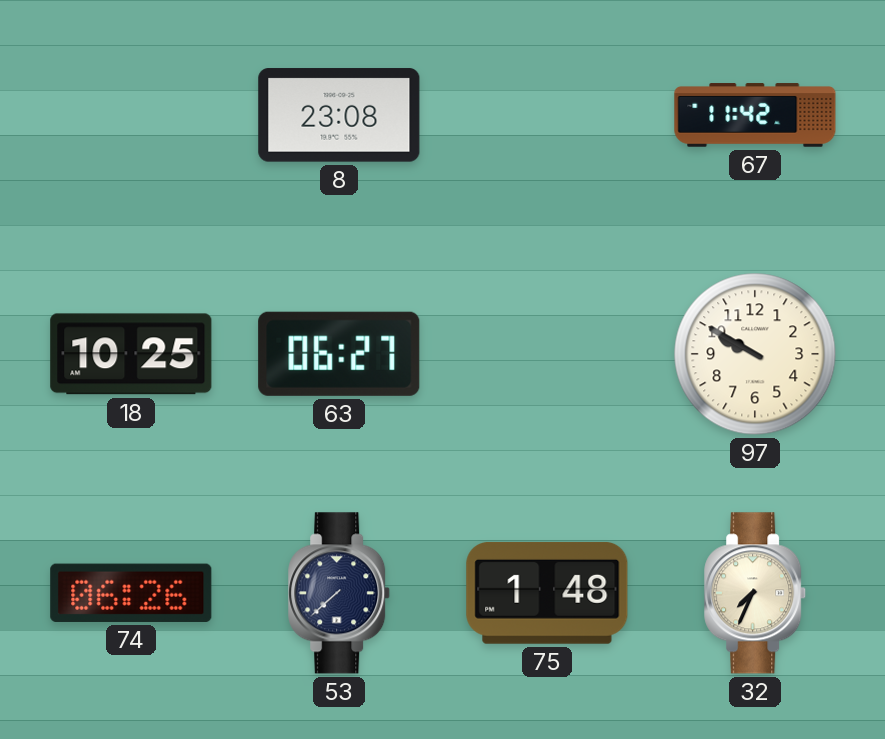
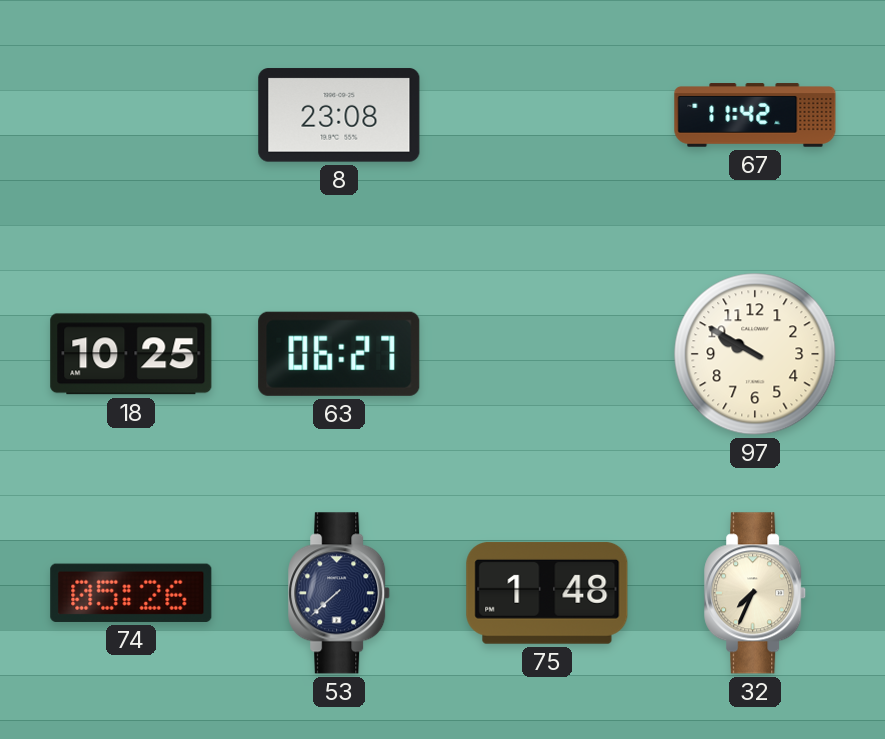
74: 06:26 -> 05:26 (131, 593)
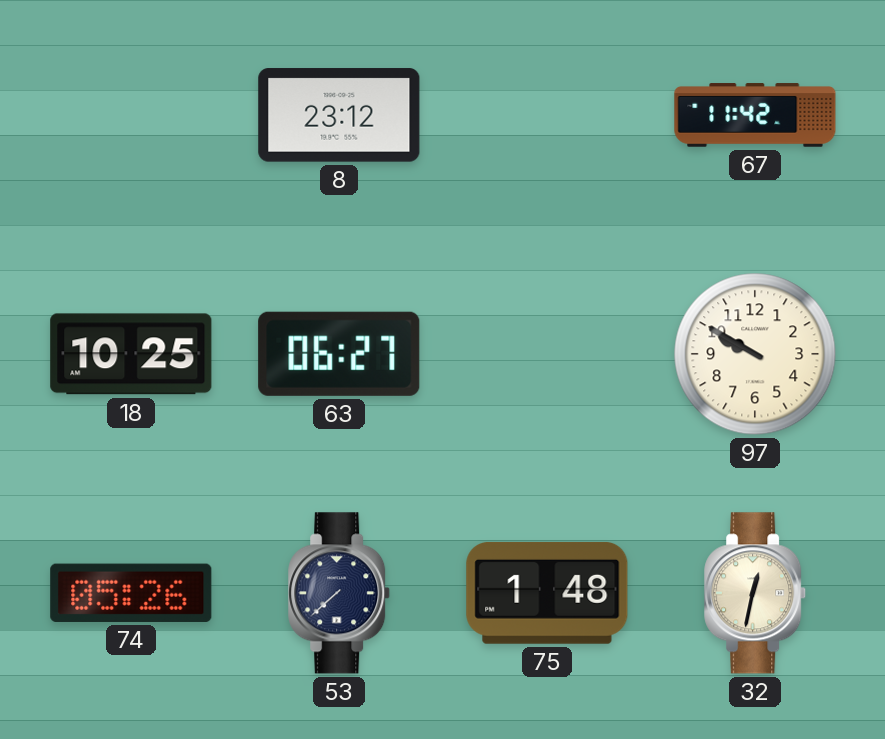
8: 23:08 -> 23:12 (339, 115)
32: 7:34 -> 12:32 (756, 593)
